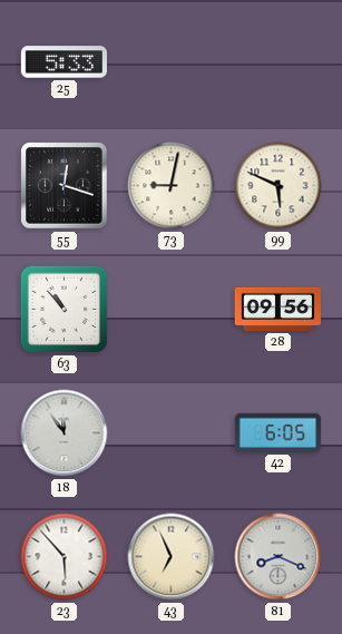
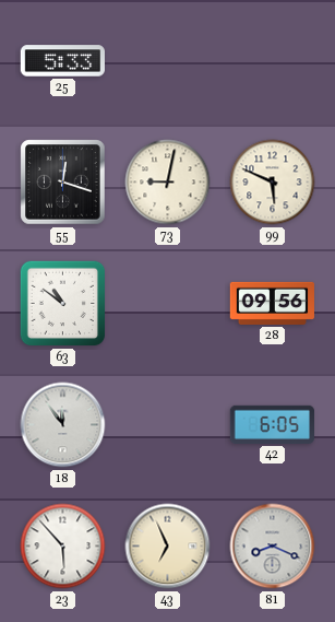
63: 10:53 -> 10:51 (63, 304)
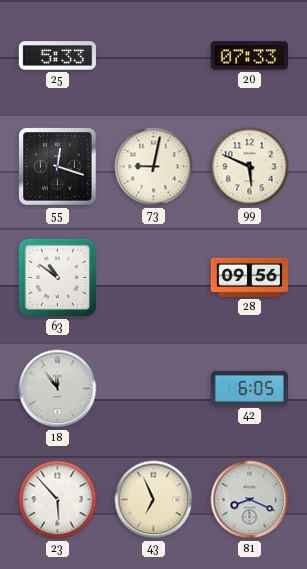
20: none -> 07:33 (250, 56)
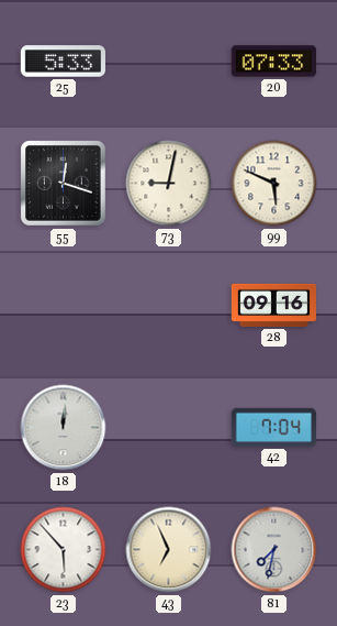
63: 10:51 -> none (58, 278)
28: 09:56 -> 09:16 (274, 305)
18: 11:54 -> 12:01 (64, 428)
42: 6:05 -> 7:04 (273, 427)
81: 8:19 -> 7:32 (274, 550)
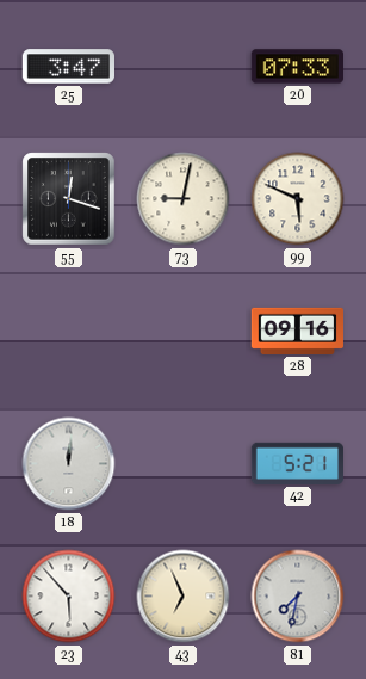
25: 5:33 -> 3:47 (68, 67)
42: 7:04 -> 5:21 (297, 463)
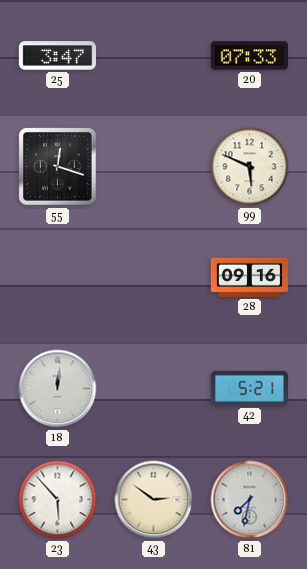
73: 9:02 -> none (184, 199)
43: 6:56 -> 2:51 (154, 500)
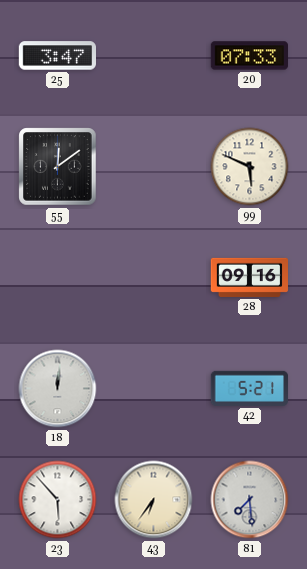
55: 12:18 -> 12:09 (58, 167)
43: 2:51 -> 6:36 (154, 500)
81: 7:32 -> 7:29 (250, 500)
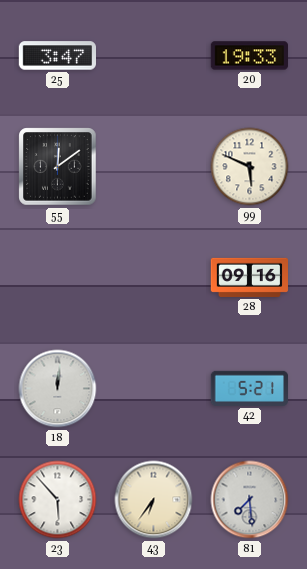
20: 07:33 -> 19:33 (250, 56)
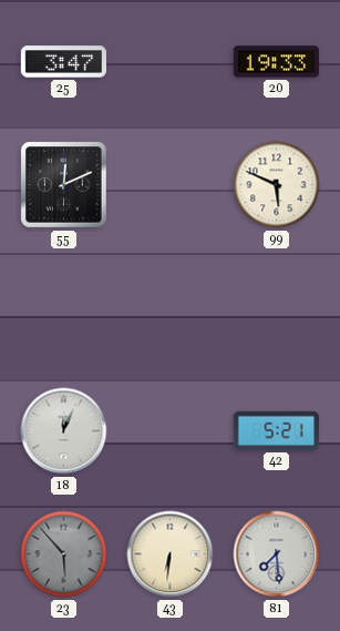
55: 12:09 -> 12:11 (64, 185)
28: 09:16 -> none (250, 277)
18: 12:01 -> 12:04 (64, 431)
23 dial: white -> grey (64, 554)
43: 6:36 -> 6:31 (171, 554)
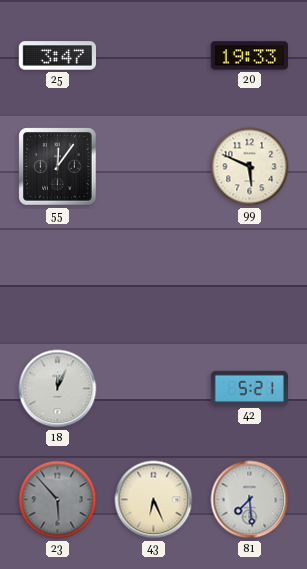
55: 12:11 -> 12:06 (58, 167)
43: 6:31 -> 6:26 (154, 500)
